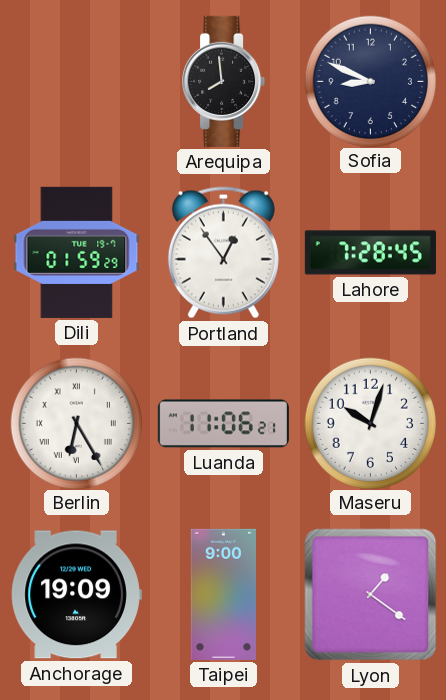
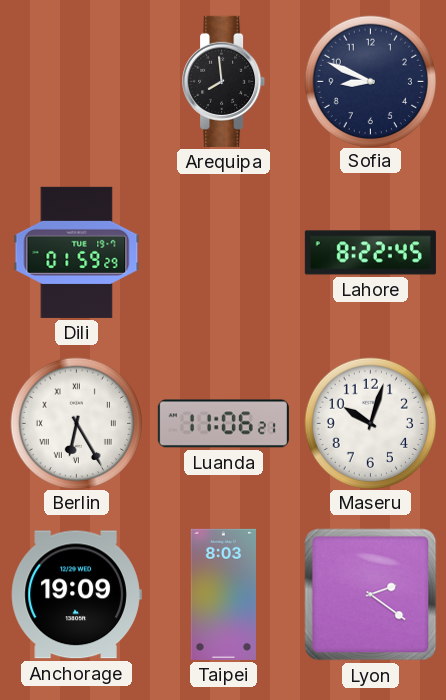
Portland: 12:54 -> none (223, 253)
Lahore: 7:28 -> 8:22 (370, 253)
Taipei: 9:00 -> 8:03 (223, 594)
Lyon: 1:21 -> 2:21 (371, 595)
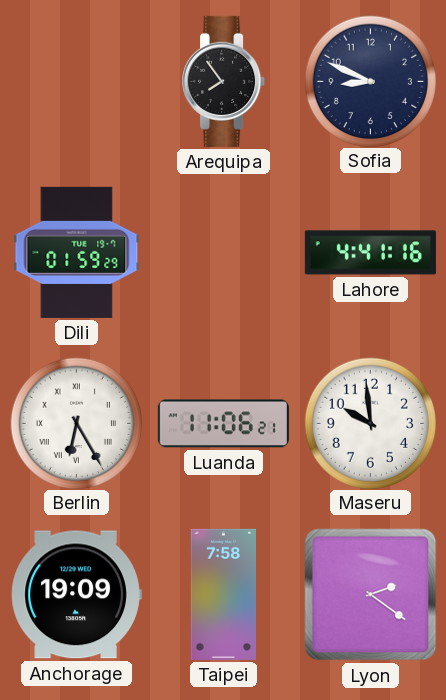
Arequipa: 7:59 -> 7:54 (224, 81)
Lahore: 8:22 -> 4:41 (370, 253)
Maseru: 10:03 -> 9:59 (370, 423)
Taipei: 8:03 -> 7:58 (223, 594)
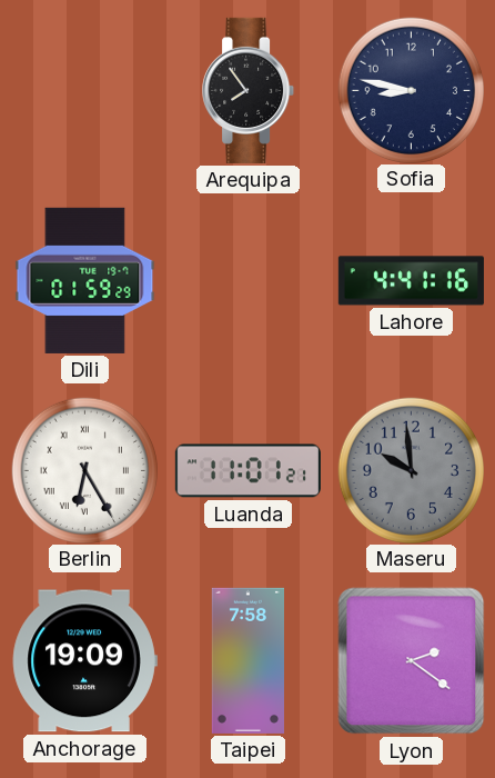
Sofia: 8:49 -> 8:47 (411, 90)
Luanda: 11:06 -> 11:01 (247, 471)
Maseru dial: white -> grey (411, 470)
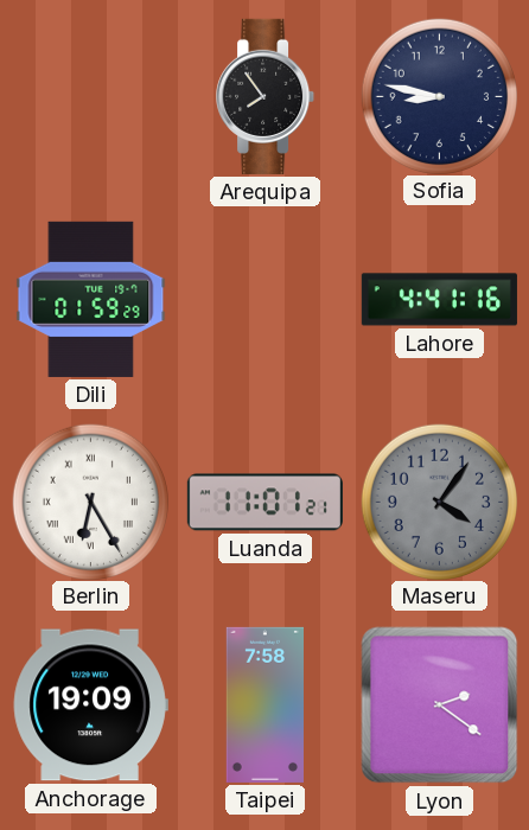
Maseru: 9:59 -> 4:06 (439, 502)
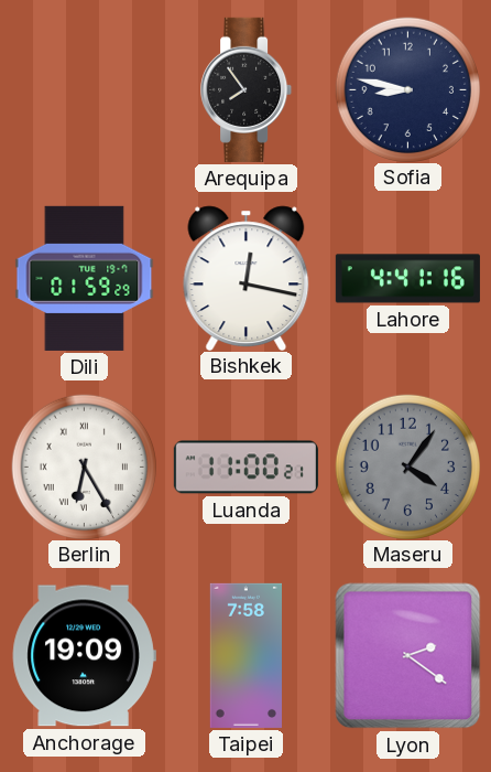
Bishkek: none -> 12:17 (247, 278)
Luanda: 11:01 -> 11:00 (245, 468)
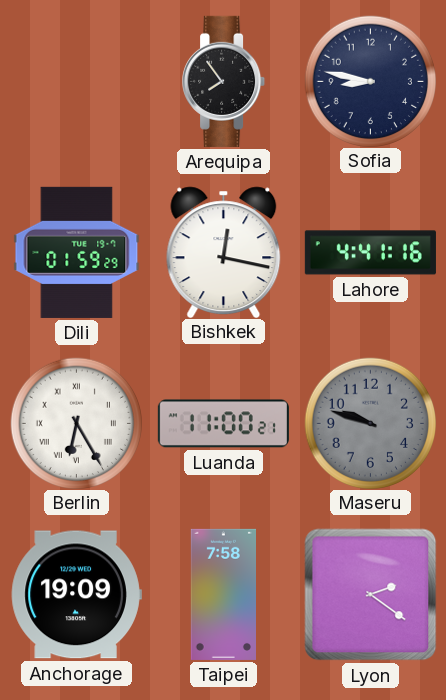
Maseru: 4:06 -> 9:48 (370, 423)
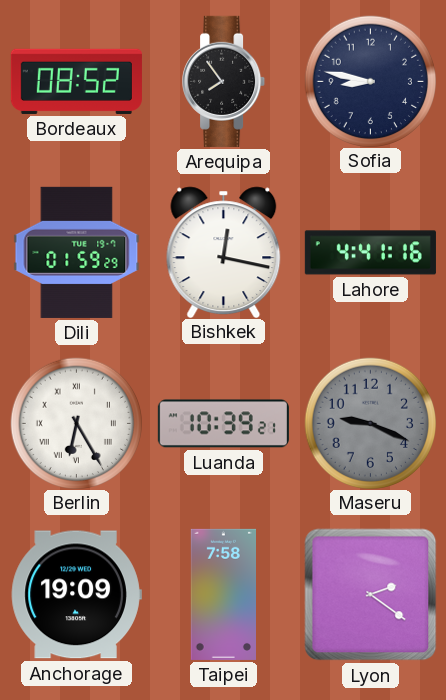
Bordeaux: none -> 08:52 (76, 81)
Luanda: 11:00 -> 10:39 (223, 424)
Maseru: 9:48 -> 9:19 (370, 423)
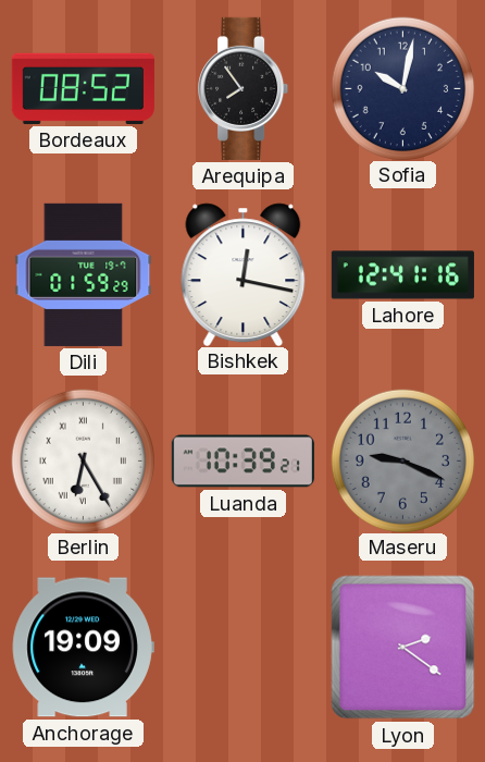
Sofia: 8:47 -> 10:02 (402, 88)
Lahore: 4:41 -> 12:41 (402, 275)
Taipei: 7:58 -> none (223, 594)
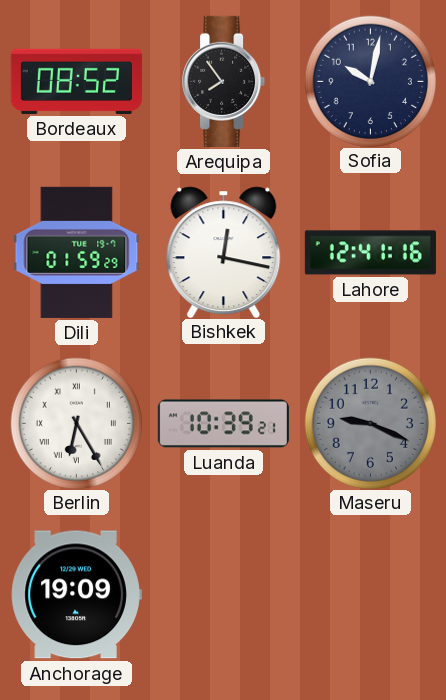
Lyon: 2:21 -> none (403, 648)
